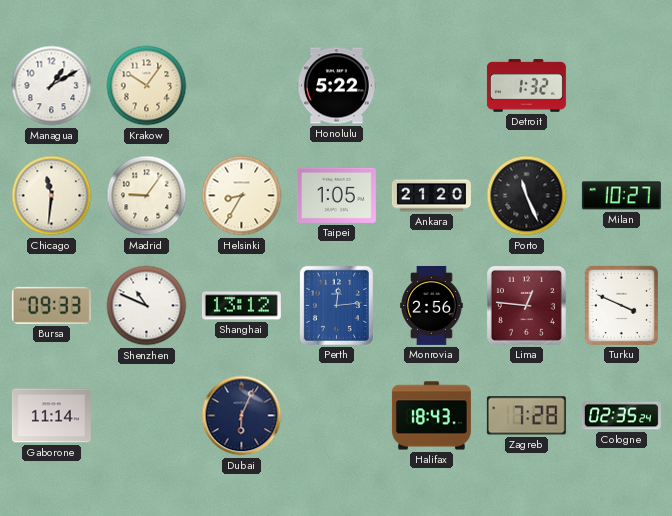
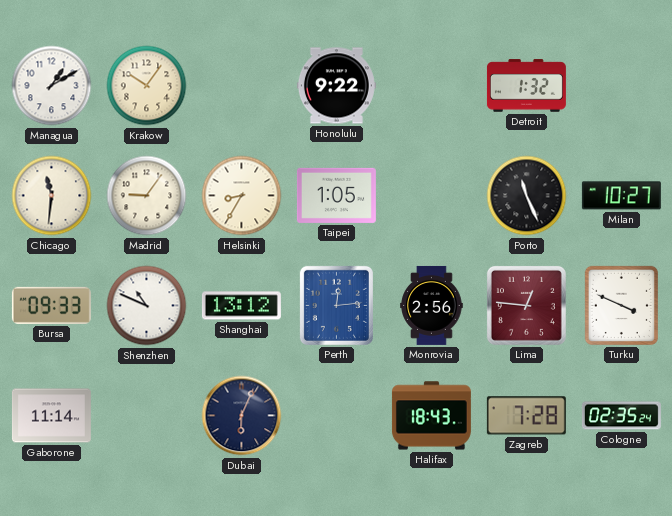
Honolulu: 5:22 -> 9:22 (336, 86)
Ankara: 21:20 -> none (431, 196)
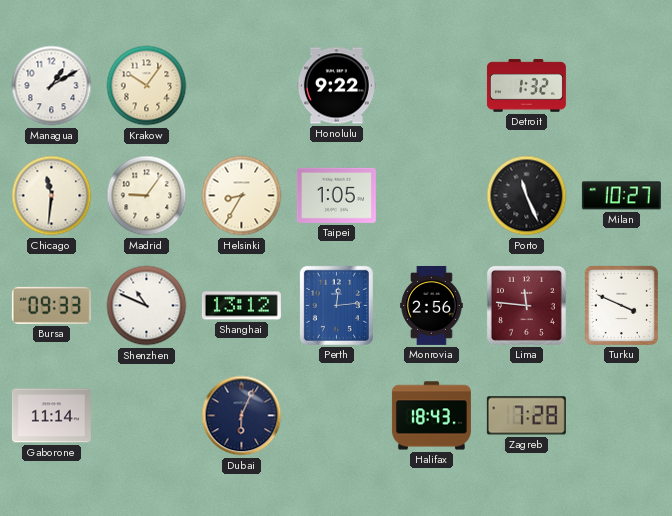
Lima: 12:46 -> 11:46 (526, 305)
Cologne: 02:35 -> none (621, 416)
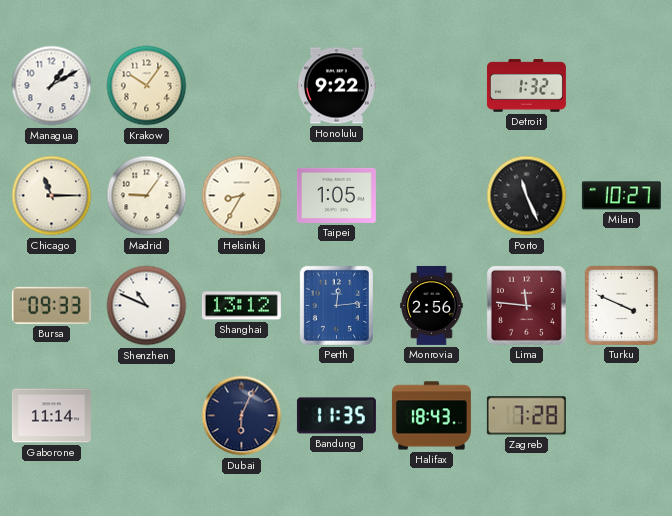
Chicago: 11:31 -> 11:15 (52, 196)
Bandung: none -> 11:35 (336, 416)
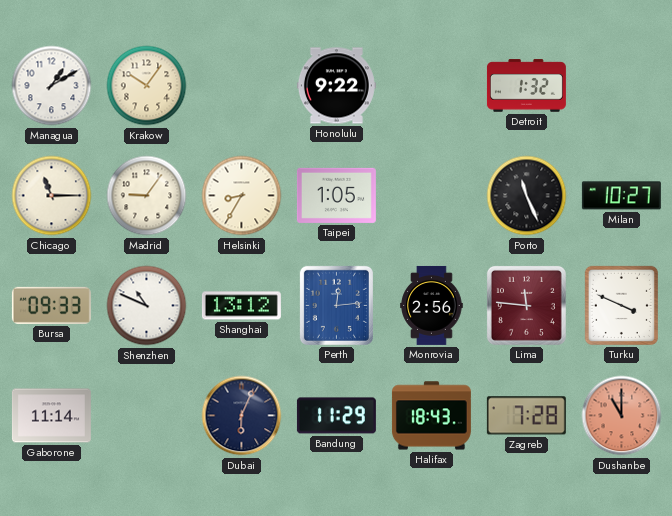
Bandung: 11:35 -> 11:29 (336, 416)
Dushanbe: none -> 11:00 (622, 416)
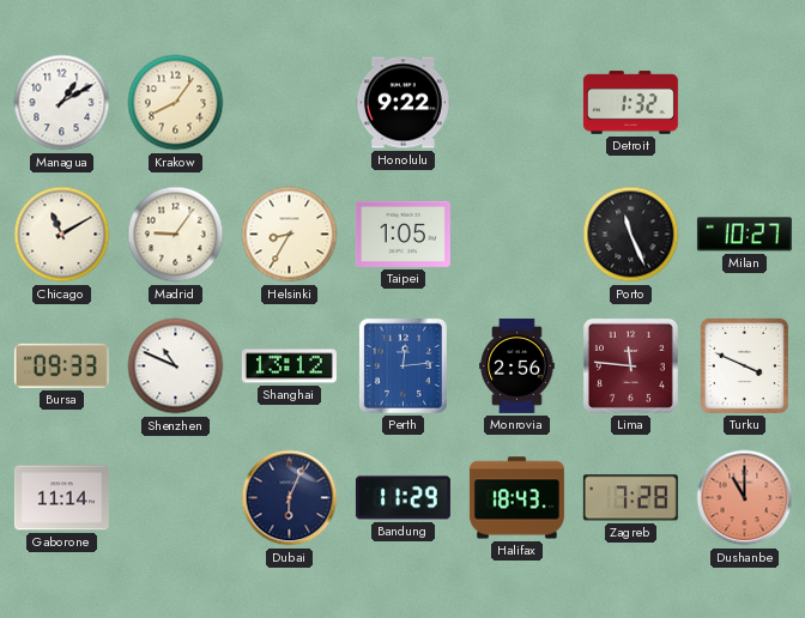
Krakow: 10:06 -> 8:06 (176, 103)
Chicago: 11:15 -> 11:10 (62, 235)
